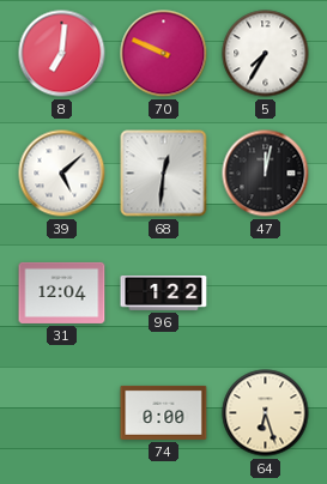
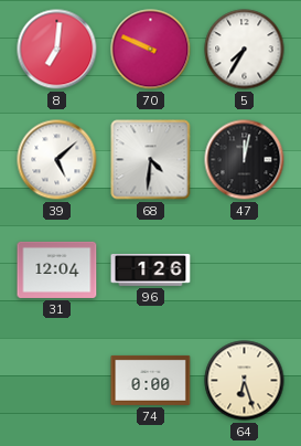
68: 12:31 -> 4:31 (151, 160)
96: 1:22 -> 1:26 (151, 269)
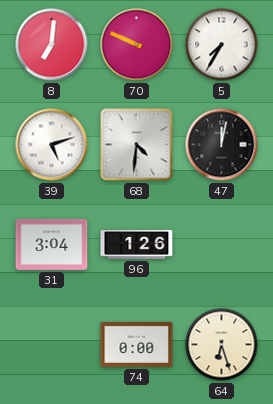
39: 5:08 -> 5:12 (52, 145)
31: 12:04 -> 3:04 (52, 244)
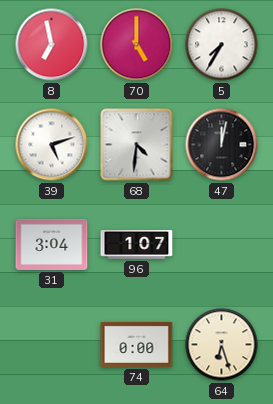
8: 7:01 -> 6:58 (52, 45)
70: 9:49 -> 5:00 (137, 45)
96: 1:26 -> 1:07 (137, 244)
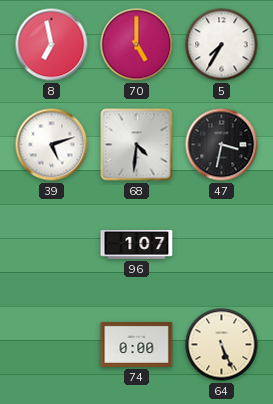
47: 12:02 -> 3:32 (222, 145)
31: 3:04 -> none (52, 244)
64: 6:27 -> 5:26 (222, 345)
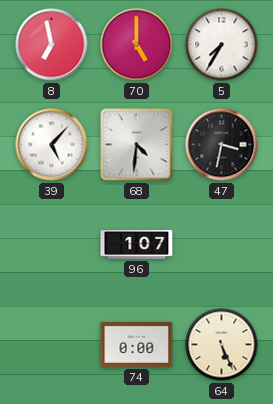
39: 5:12 -> 5:07 (52, 145)
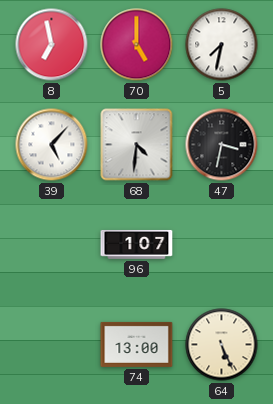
5: 7:35 -> 7:32 (222, 45)
74: 0:00 -> 13:00 (137, 344)
